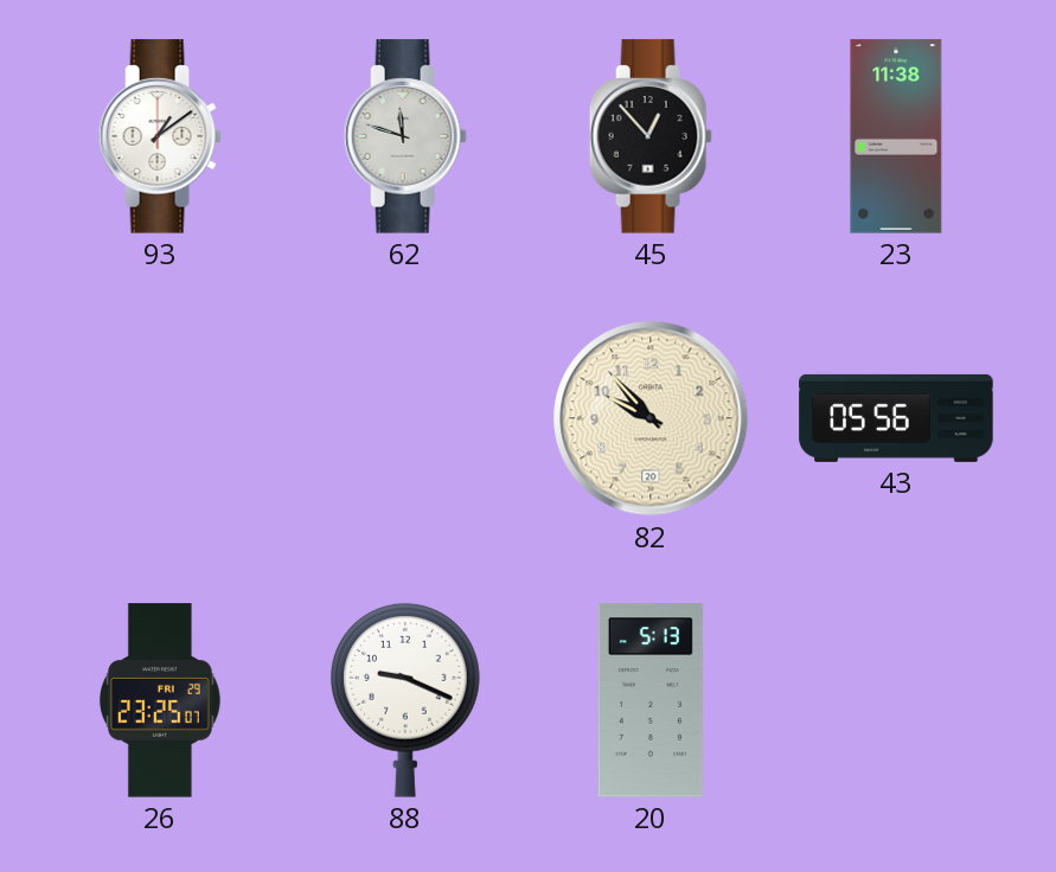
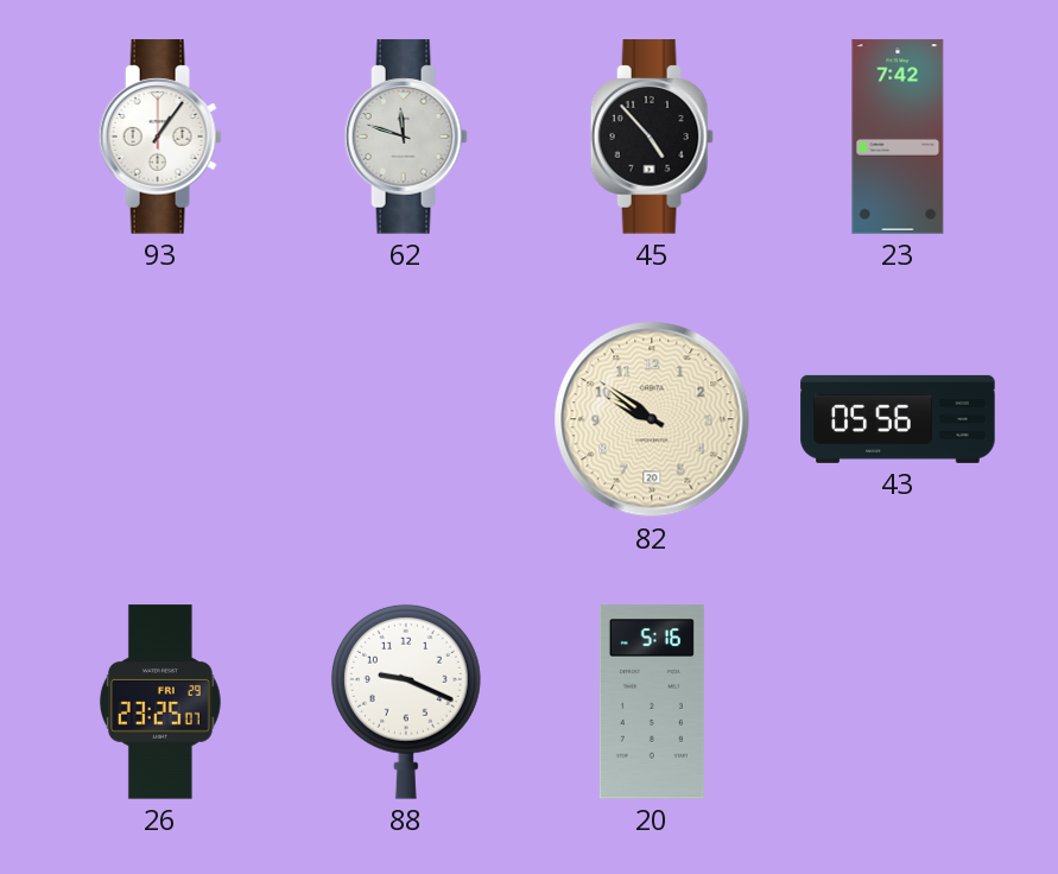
93: 1:09 -> 1:06 (160, 137)
45: 12:53 -> 4:53 (652, 137)
23: 11:38 -> 7:42 (898, 137)
82: 9:53 -> 9:51 (652, 419)
20: 5:13 -> 5:16 (652, 702)
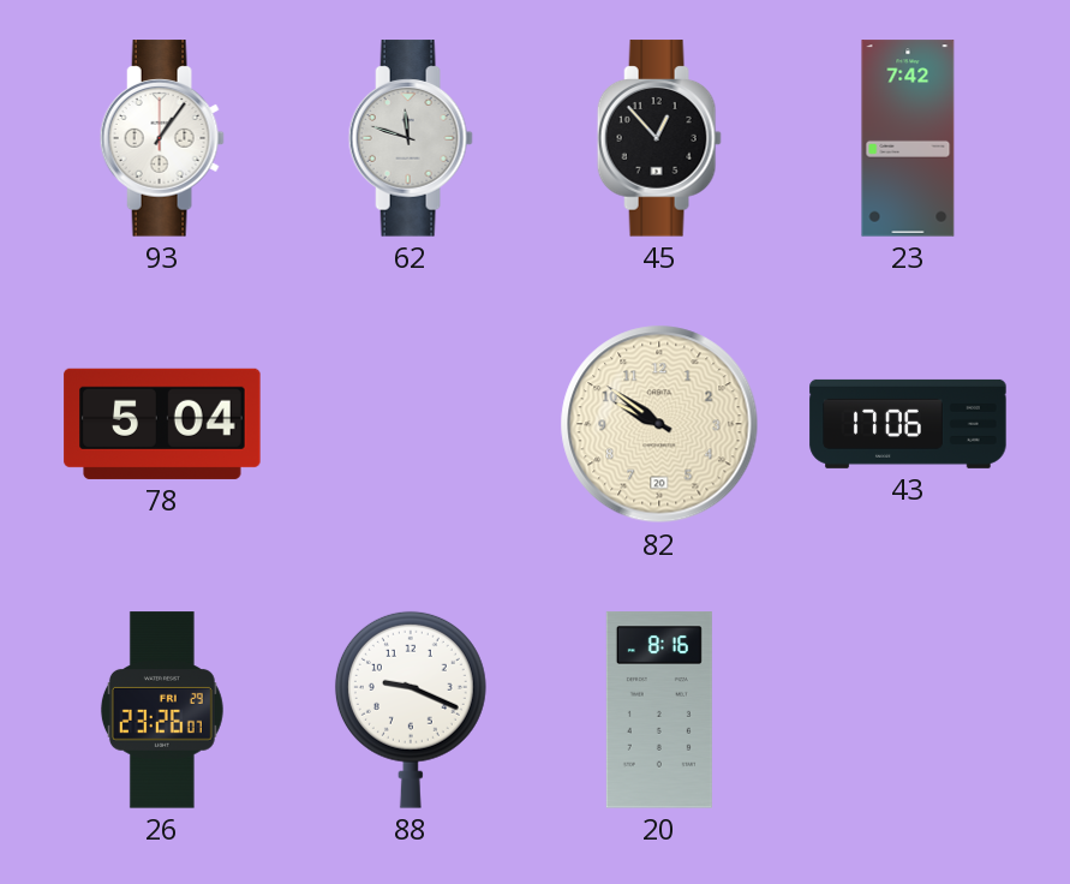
45: 4:53 -> 12:53 (659, 138)
78: none -> 5:04 (162, 424)
43: 05:56 -> 17:06 (908, 424)
26: 23:25 -> 23:26 (162, 710)
20: 5:16 -> 8:16 (659, 710)
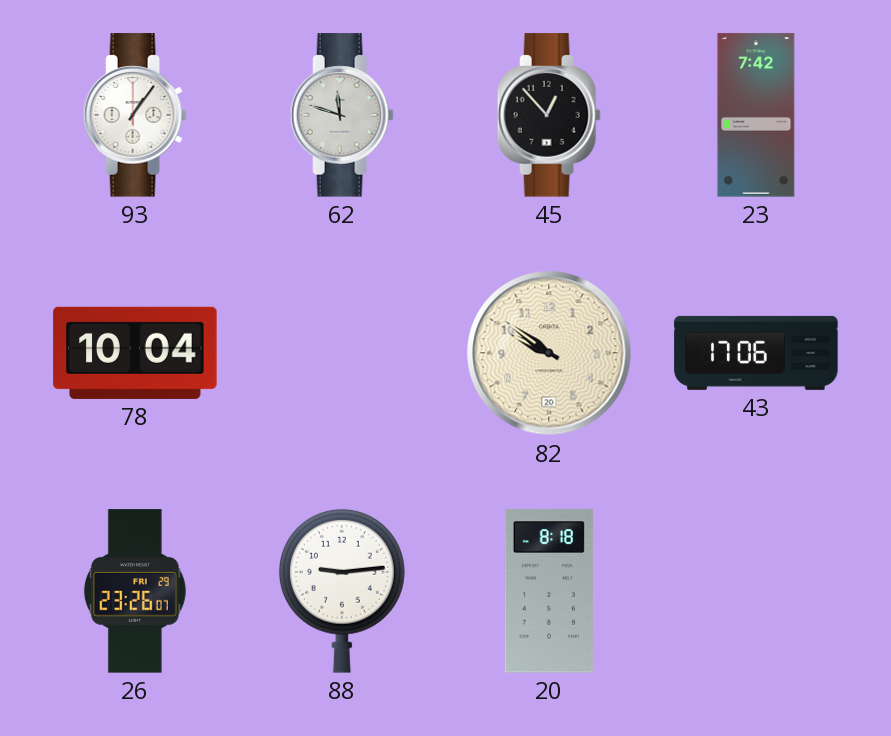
78: 5:04 -> 10:04 (135, 353)
88: 9:19 -> 9:14 (342, 591)
20: 8:16 -> 8:18 (549, 591)
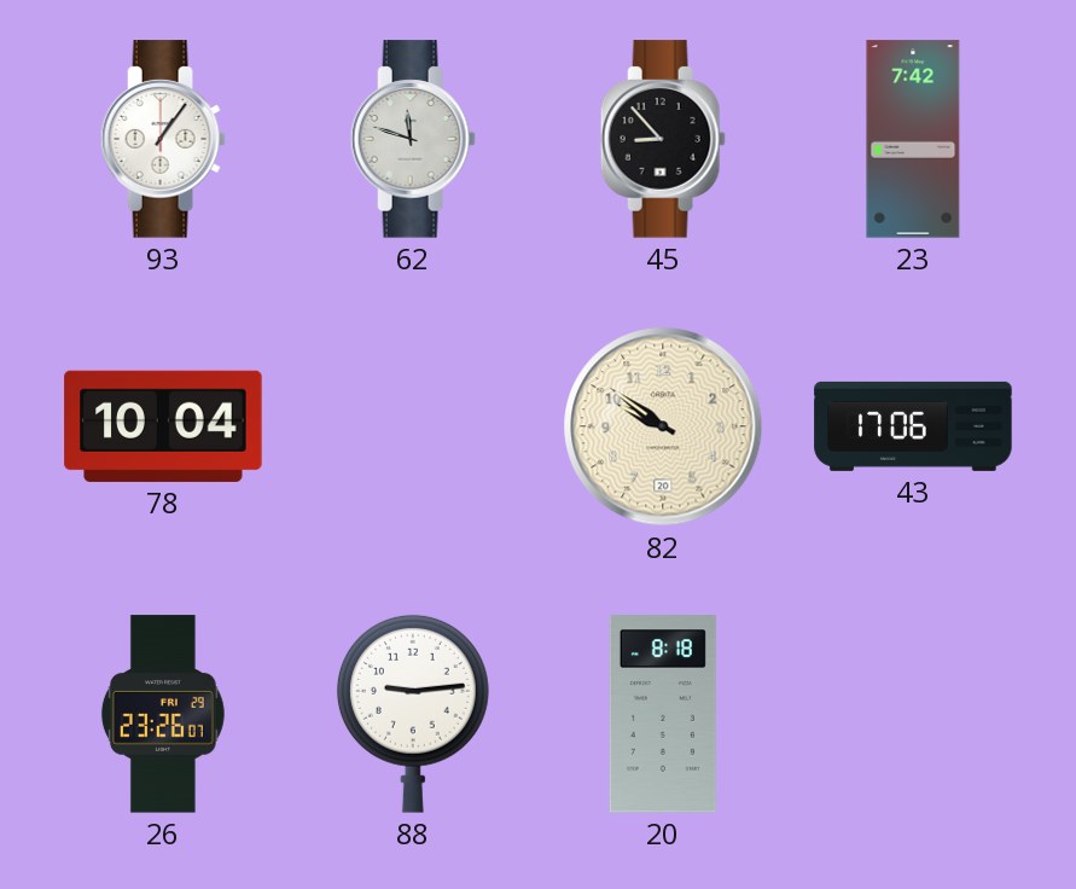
45: 12:53 -> 8:53 (663, 139)
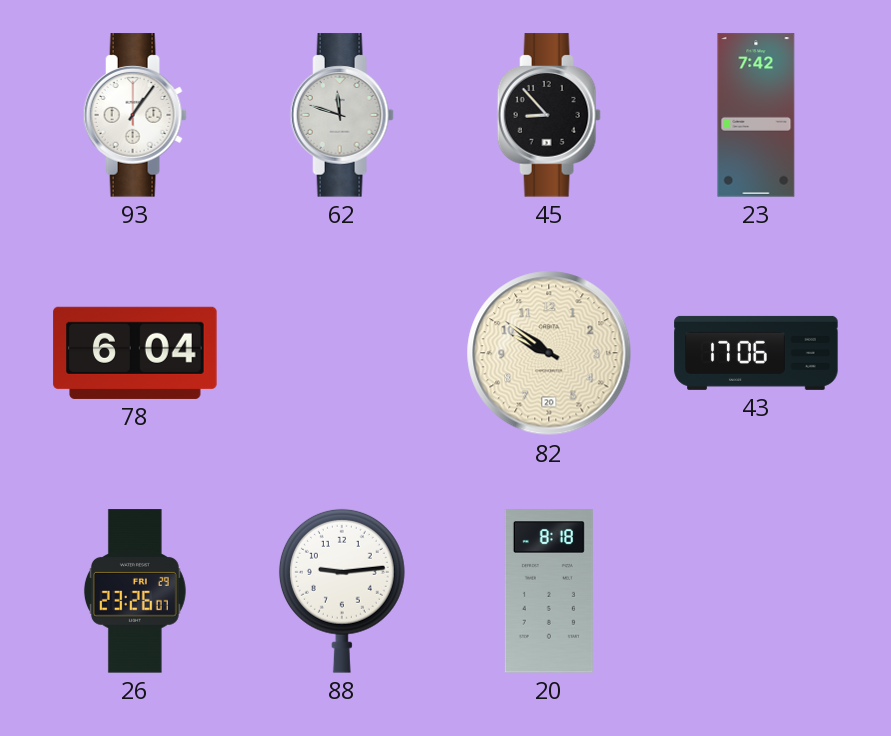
78: 10:04 -> 6:04 (135, 353)
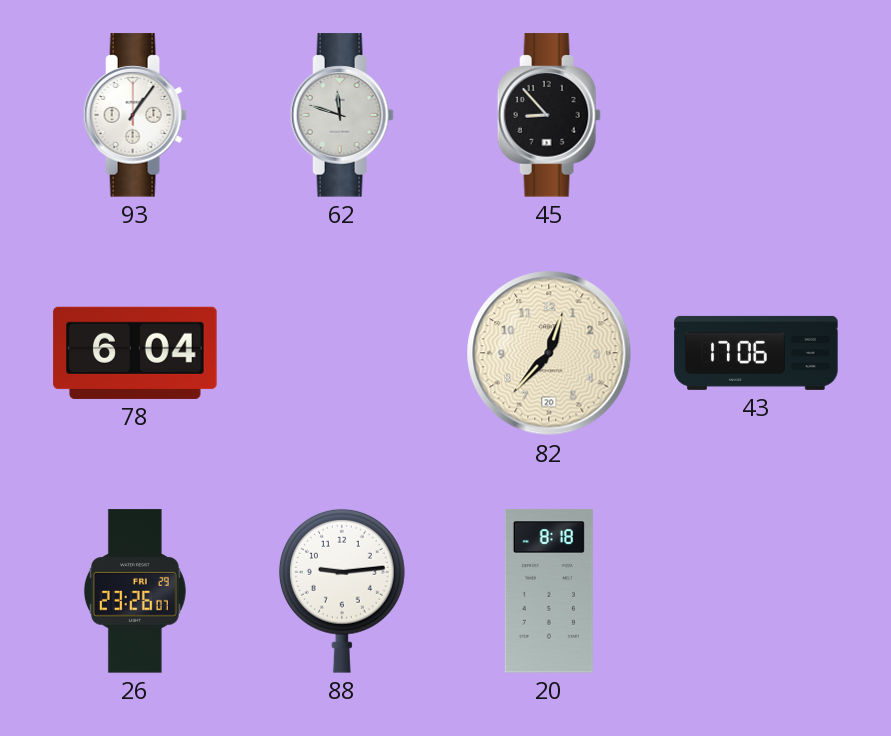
23: 7:42 -> none (756, 115)
82: 9:51 -> 12:37 (549, 353)
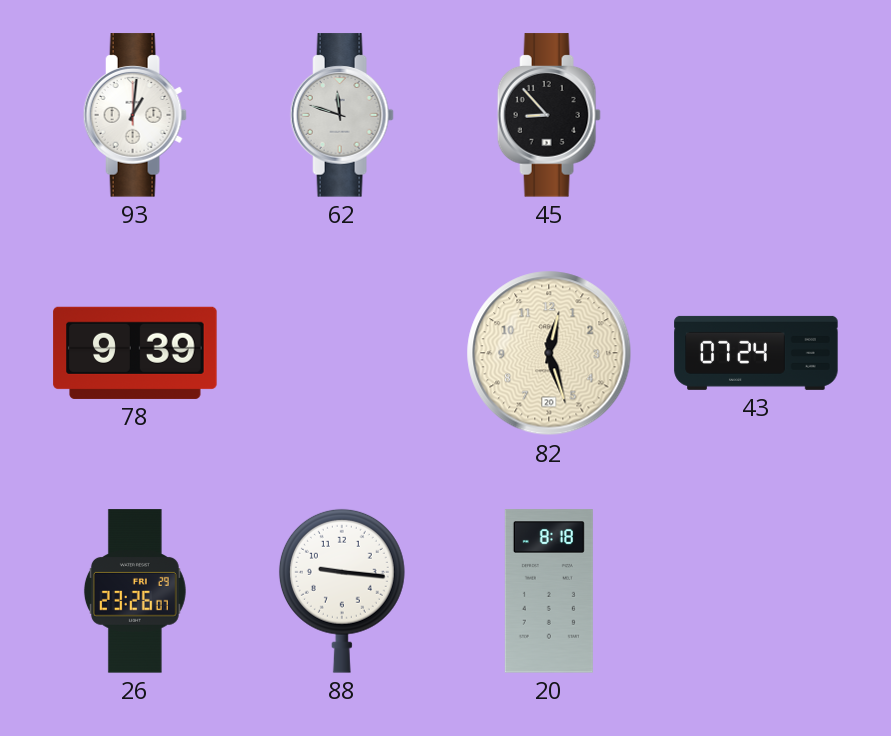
93: 1:06 -> 1:01 (135, 115)
78: 6:04 -> 9:39 (135, 353)
82: 12:37 -> 12:27 (549, 353)
43: 17:06 -> 07:24 (756, 353)
88: 9:14 -> 9:16 (342, 591)
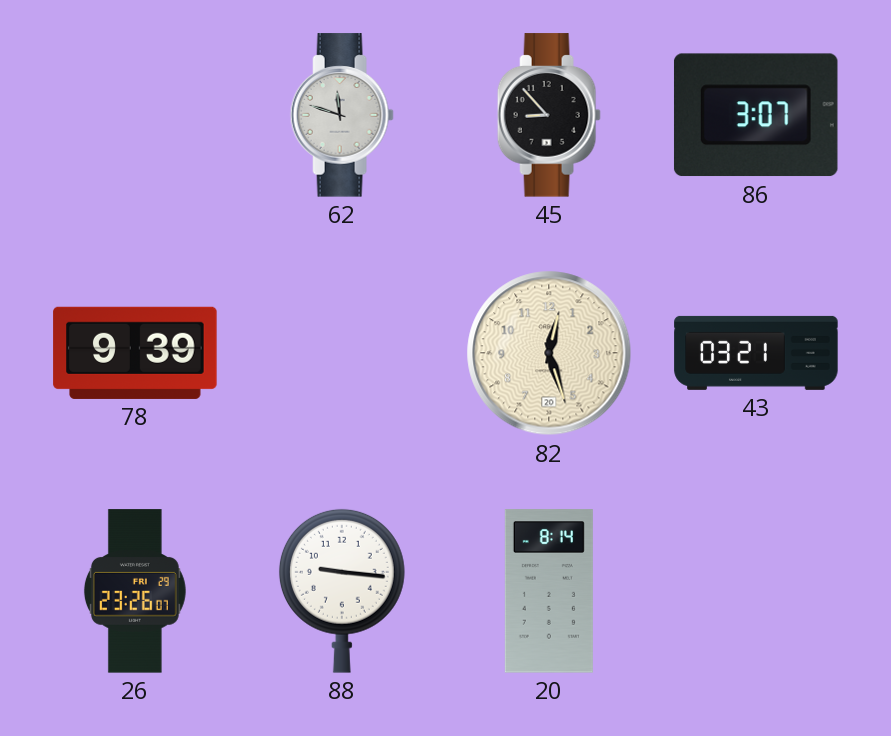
93: 1:01 -> none (135, 115)
86: none -> 3:07 (756, 115)
43: 07:24 -> 03:21 (756, 353)
20: 8:18 -> 8:14 (549, 591)
